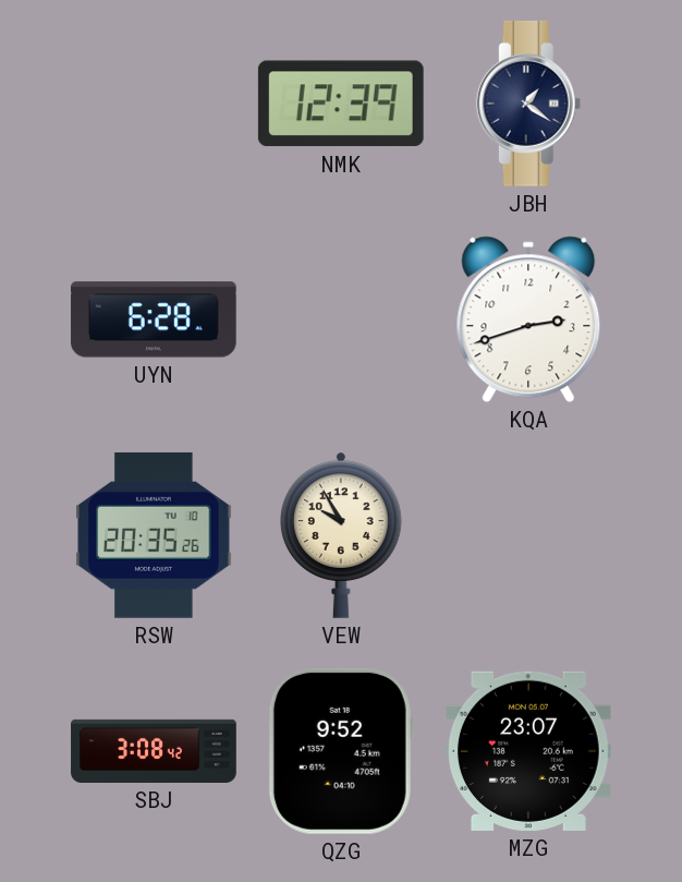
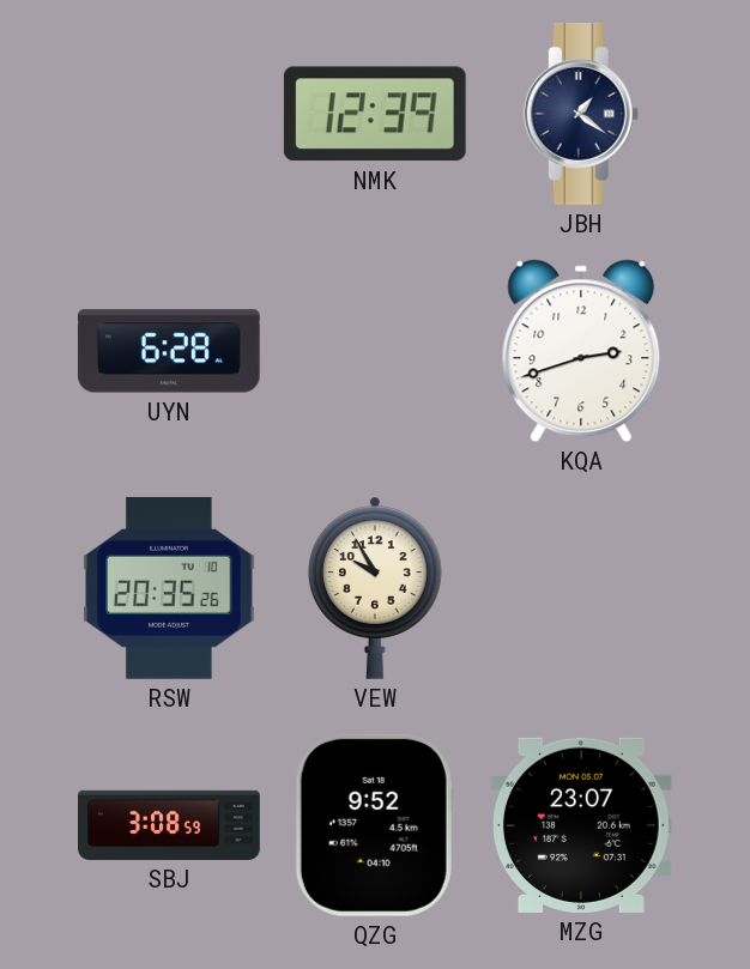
SBJ: 3:08:42 -> 3:08:59 (169, 825)
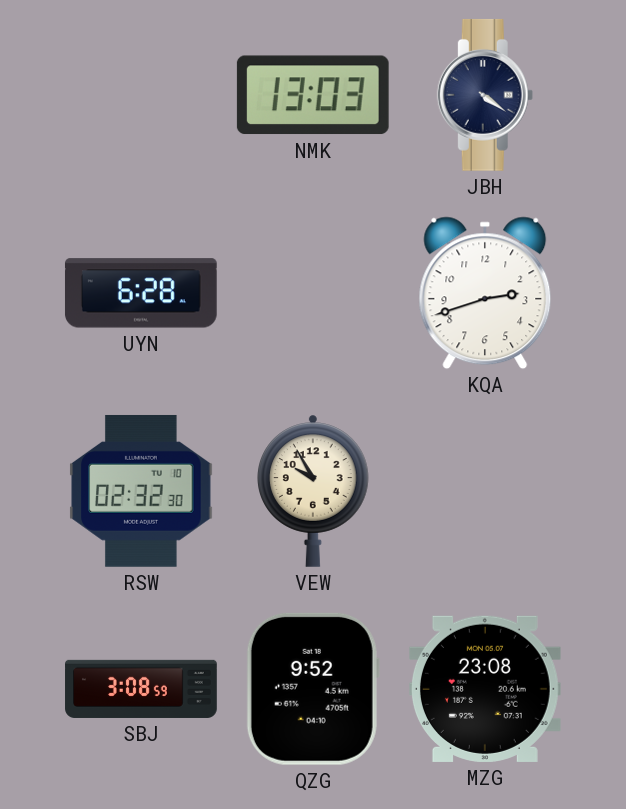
NMK: 12:39 -> 13:03 (313, 95)
JBH: 1:21 -> 4:21 (485, 95)
RSW: 20:35 -> 02:32 (141, 491)
MZG: 23:07 -> 23:08 (485, 689)
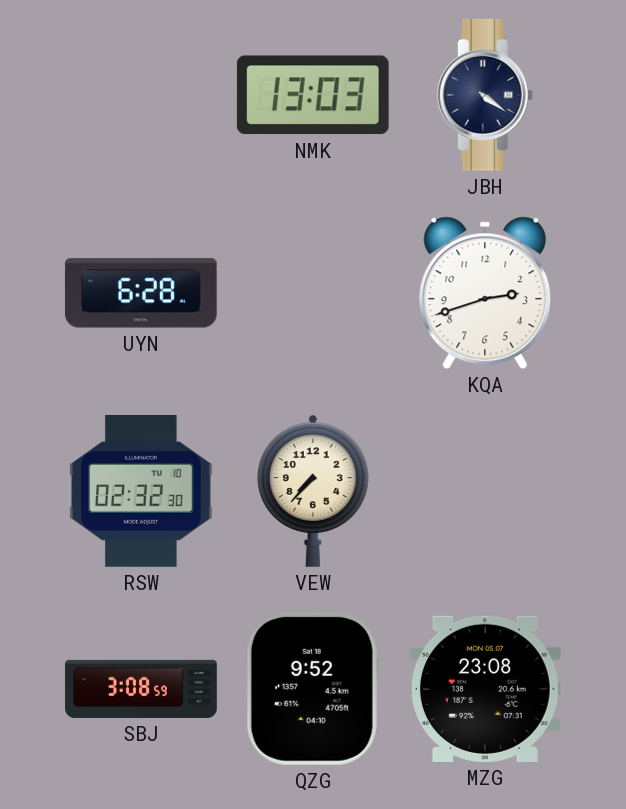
VEW: 9:55 -> 7:37 (313, 491)
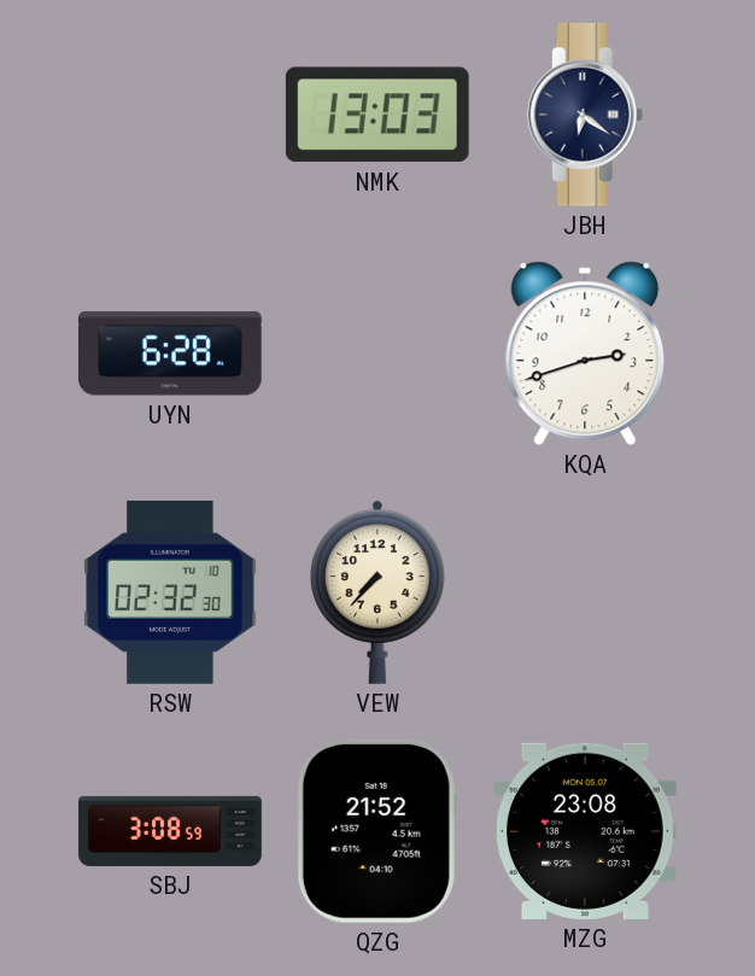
JBH: 4:21 -> 6:21 (585, 115)
QZG: 9:52 -> 21:52 (377, 831)
